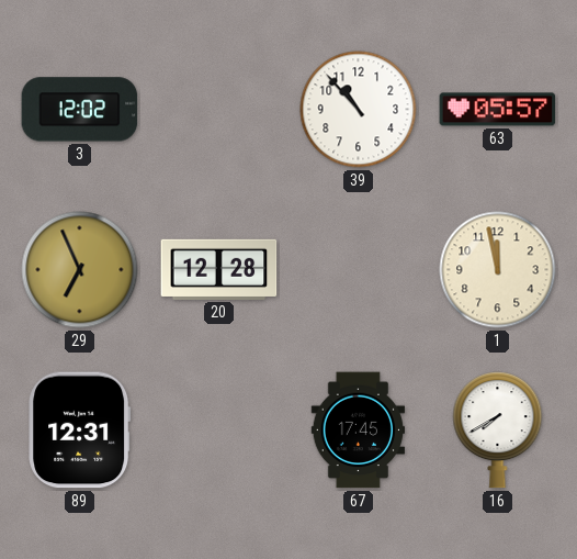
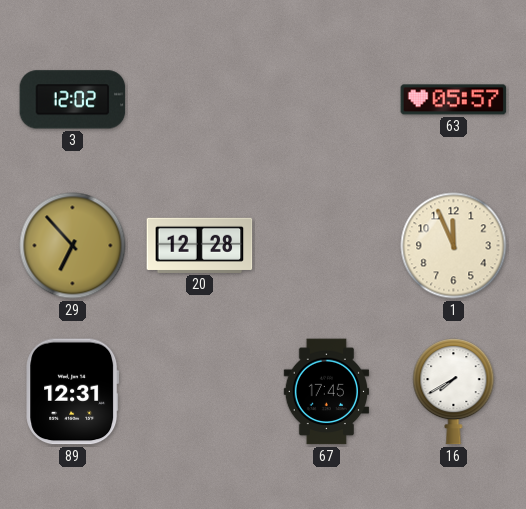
39: 10:53 -> none (359, 110)
29: 6:56 -> 6:53 (73, 246)
1: 11:58 -> 11:56 (454, 246)
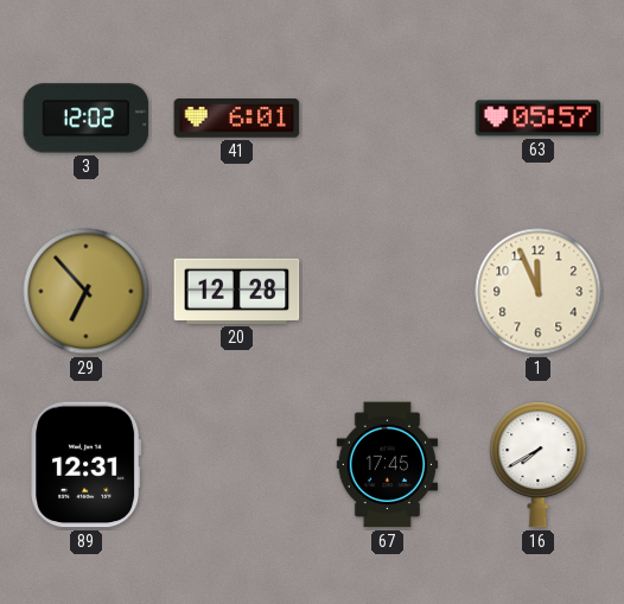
41: none -> 6:01 (237, 119)
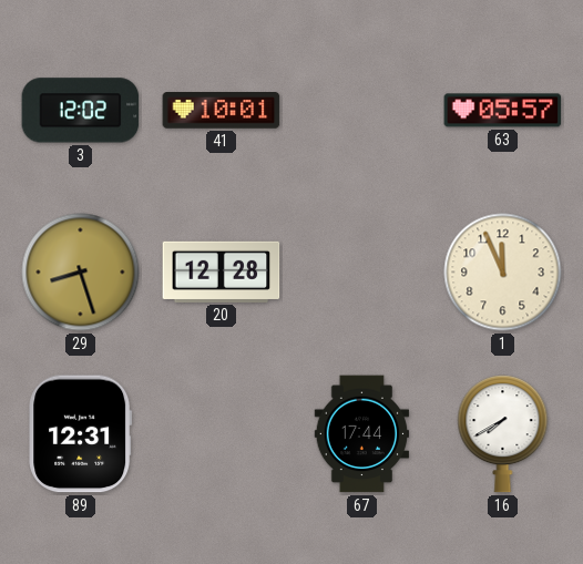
41: 6:01 -> 10:01 (222, 111)
29: 6:53 -> 8:27 (81, 273)
67: 17:45 -> 17:44 (361, 434)
